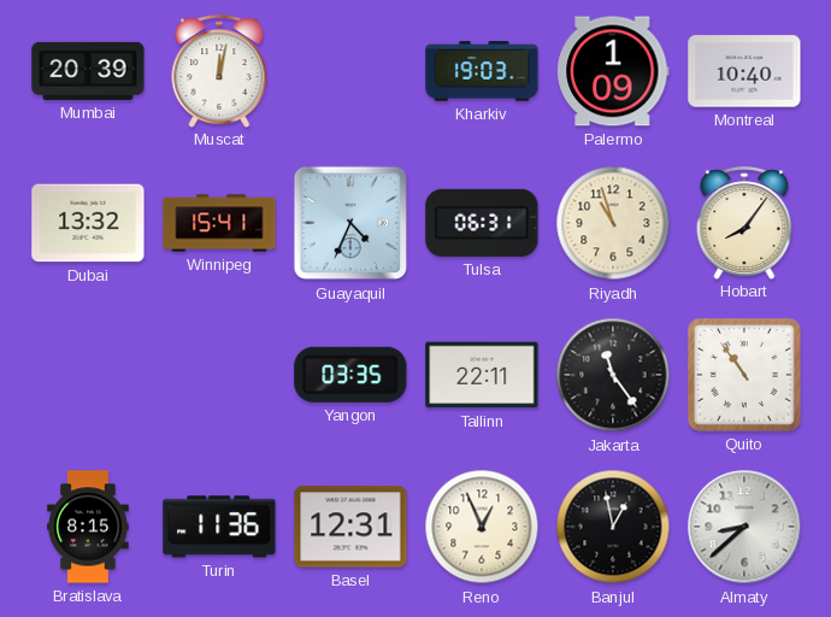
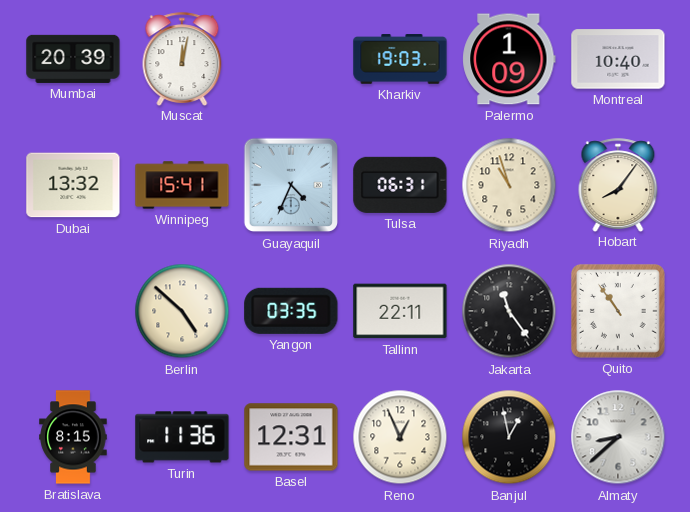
Berlin: none -> 4:52 (182, 311)
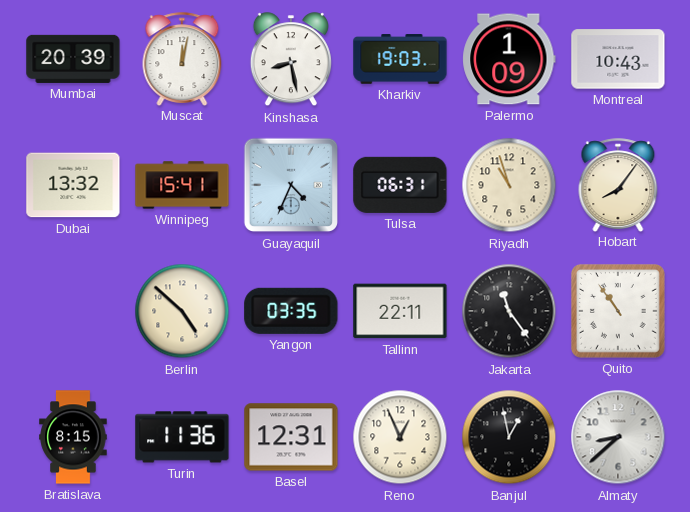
Kinshasa: none -> 8:28 (291, 60)
Montreal: 10:40 -> 10:43 (618, 59)
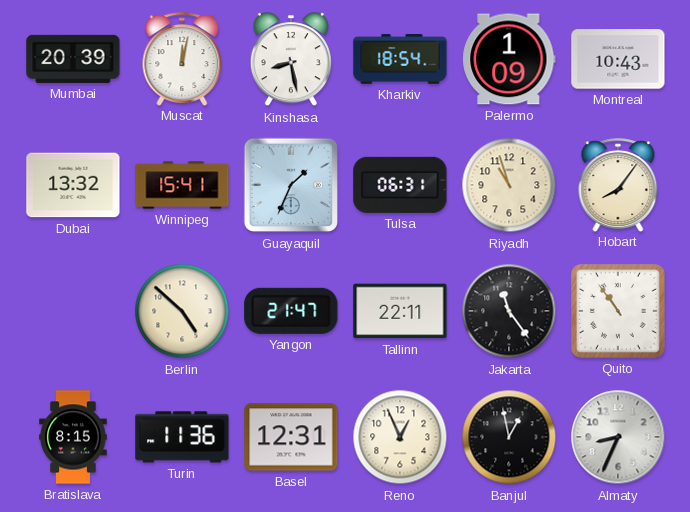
Kharkiv: 19:03 -> 18:54 (400, 59)
Guayaquil: 4:34 -> 1:34 (291, 185)
Yangon: 03:35 -> 21:47 (291, 311)
Almaty: 8:38 -> 8:34 (618, 437)
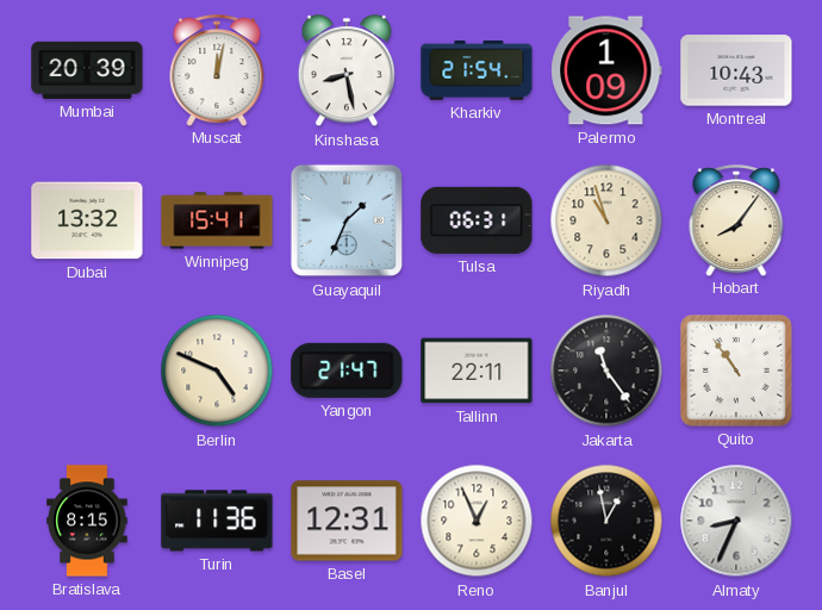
Kharkiv: 18:54 -> 21:54 (477, 70)
Berlin: 4:52 -> 4:49 (217, 371)
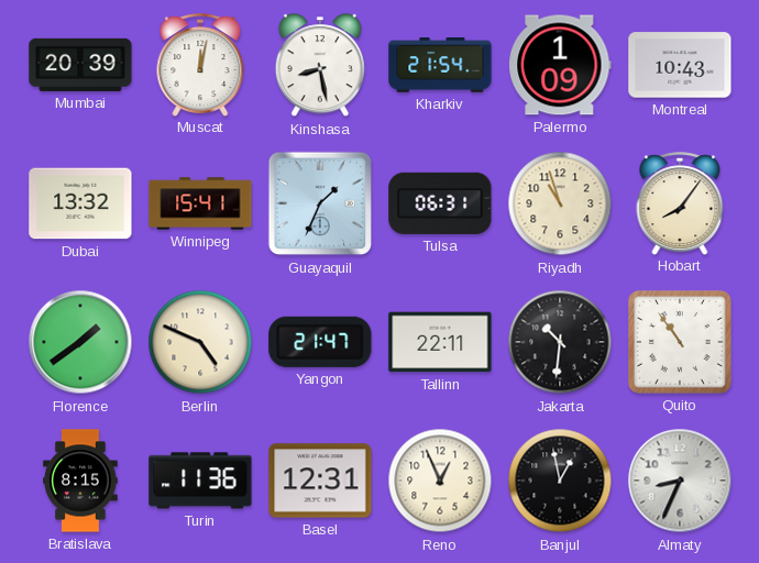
Florence: none -> 1:39 (80, 342)
Jakarta: 11:24 -> 10:31 (560, 342)
